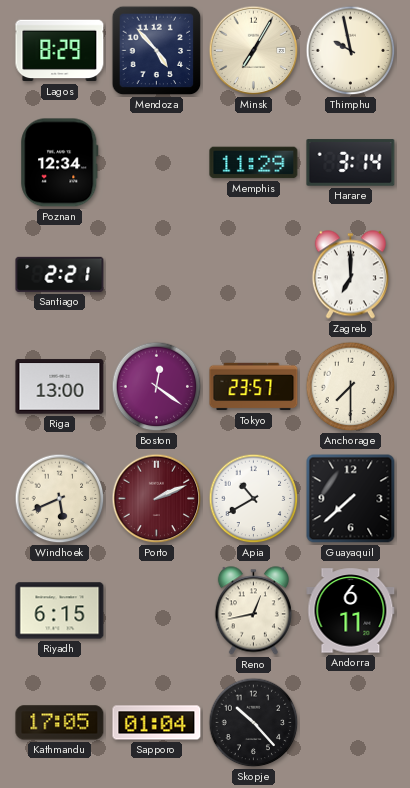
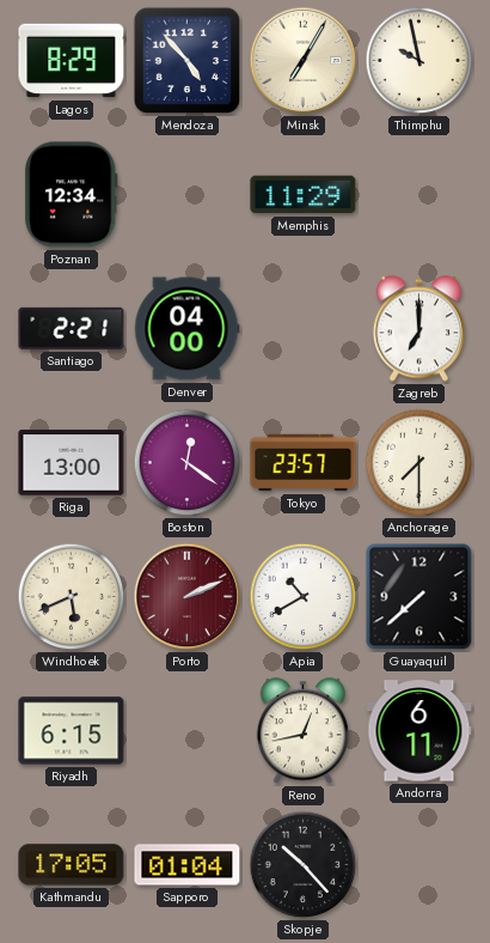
Harare: 3:14 -> none (351, 163)
Denver: none -> 04:00 (188, 329)
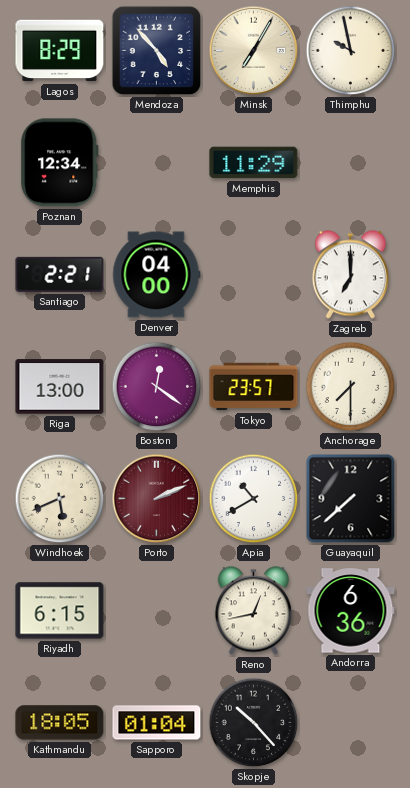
Andorra: 6:11 -> 6:36 (351, 611)
Kathmandu: 17:05 -> 18:05 (60, 723)
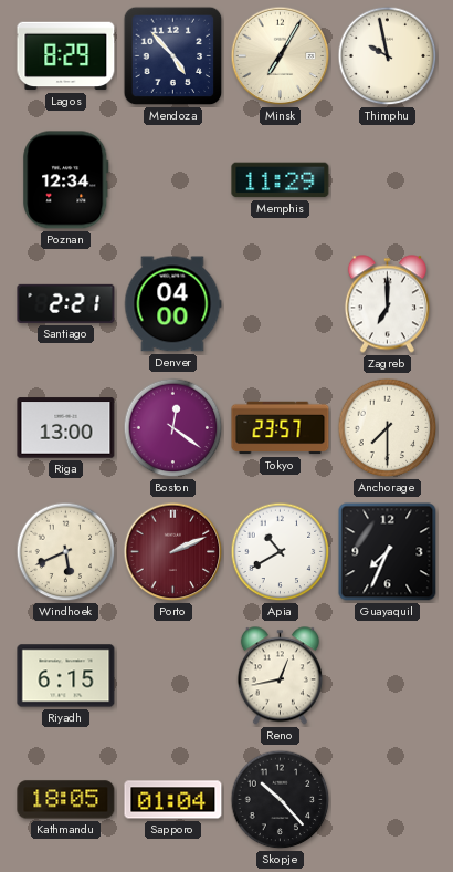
Guayaquil: 7:38 -> 7:34 (388, 552)
Andorra: 6:36 -> none (351, 611)
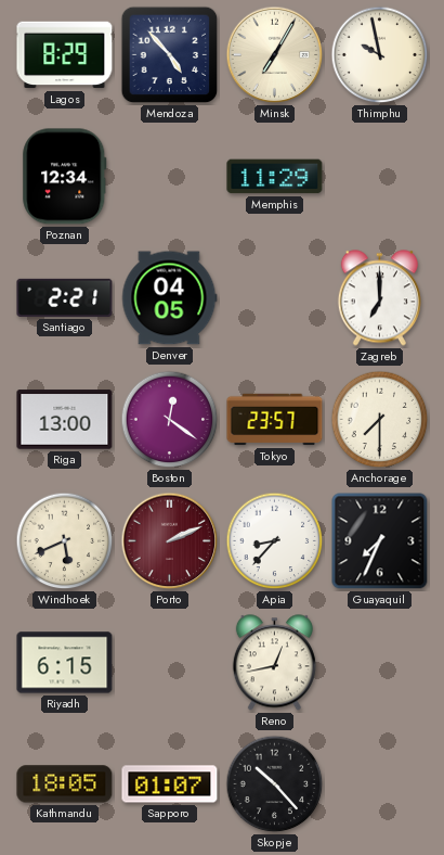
Denver: 04:00 -> 04:05 (170, 298)
Apia: 10:40 -> 8:37 (275, 541)
Sapporo: 01:04 -> 01:07 (170, 784)
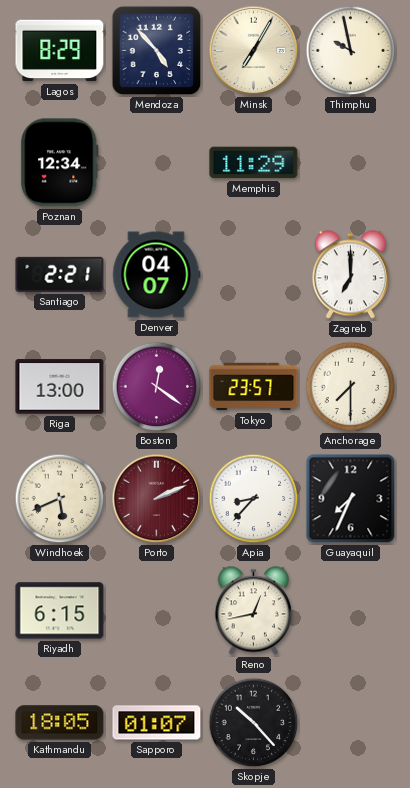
Denver: 04:05 -> 04:07 (157, 275)
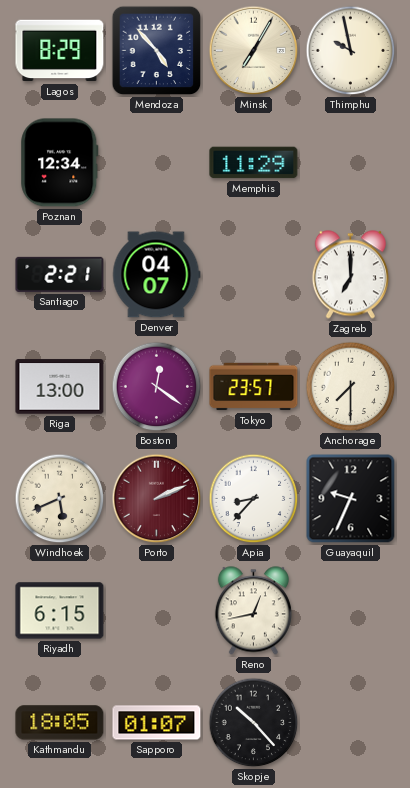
Guayaquil: 7:34 -> 9:34 (351, 499)
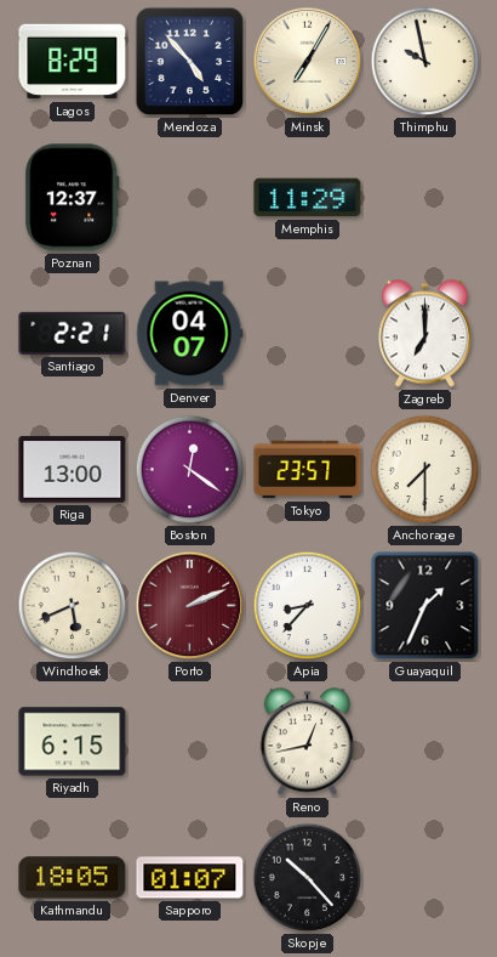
Poznan: 12:34 -> 12:37 (73, 198)
Guayaquil: 9:34 -> 1:34 (425, 606)
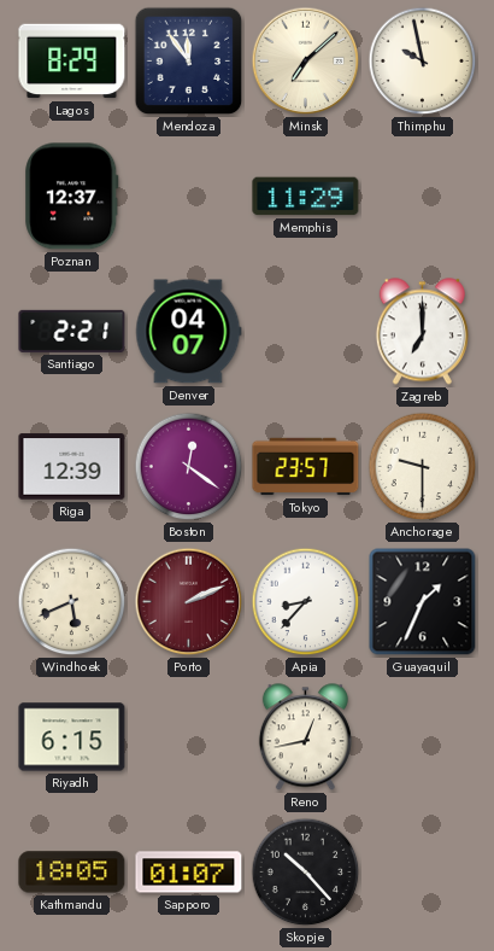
Mendoza: 4:53 -> 11:54 (189, 62)
Minsk: 7:05 -> 7:08 (306, 62)
Riga: 13:00 -> 12:39 (72, 467)
Anchorage: 7:30 -> 9:30 (423, 467)
